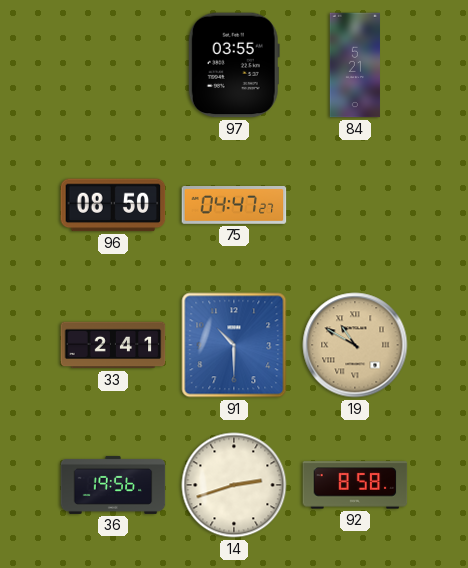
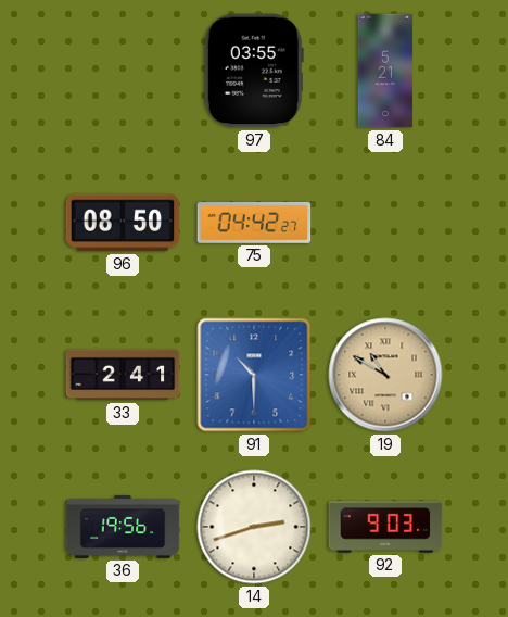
75: 04:47 -> 04:42 (254, 224)
92: 8:58 -> 9:03 (385, 527)
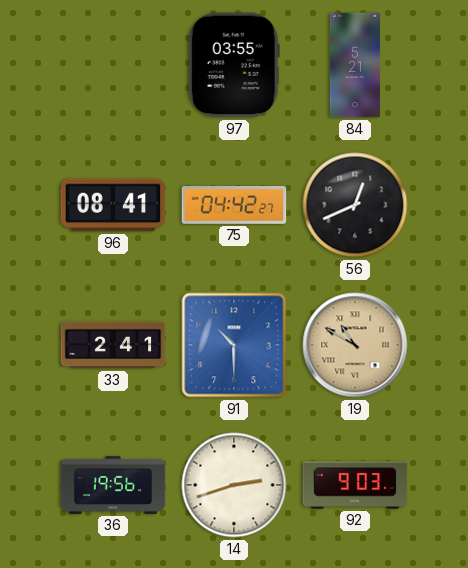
96: 08:50 -> 08:41 (113, 205)
56: none -> 12:41 (355, 205)
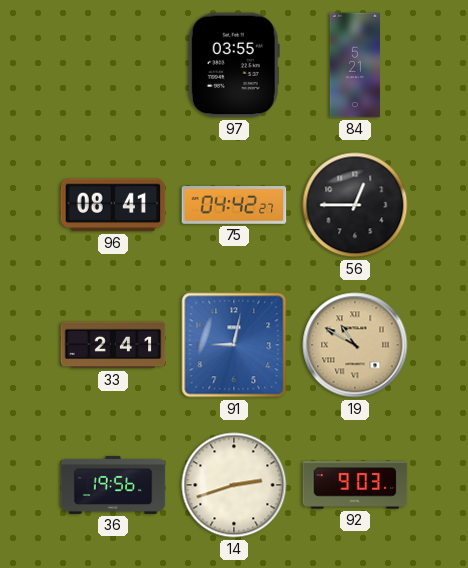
56: 12:41 -> 12:45 (355, 205)
91: 10:30 -> 9:02 (234, 345)
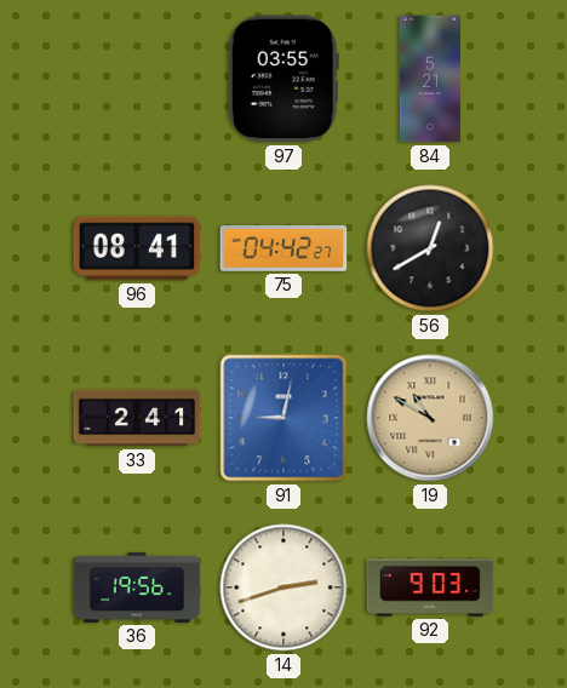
56: 12:45 -> 12:40 (430, 248)
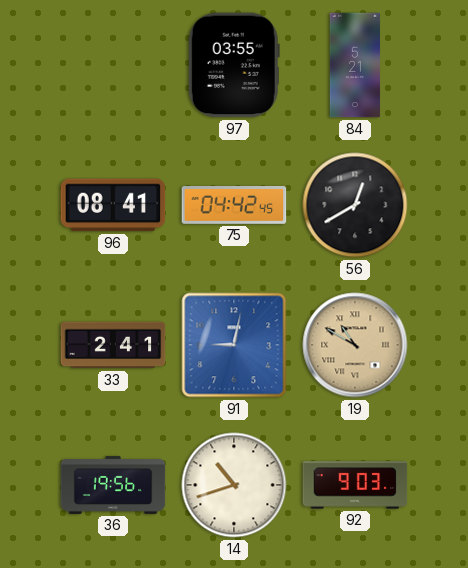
75: 04:42:27 -> 04:42:45 (234, 206)
14: 2:42 -> 10:42 (234, 485)
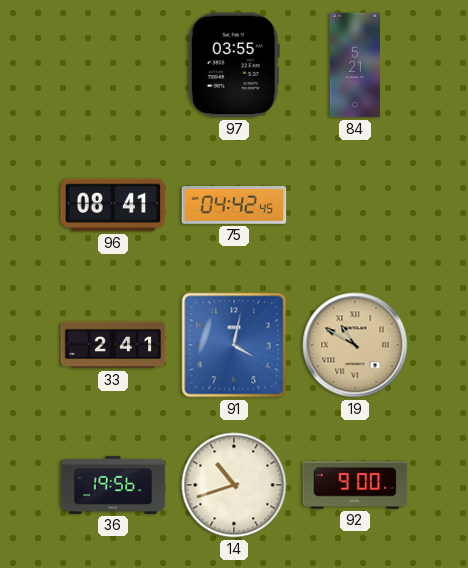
56: 12:40 -> none (355, 205)
91: 9:02 -> 4:02 (234, 345)
92: 9:03 -> 9:00 (355, 485)
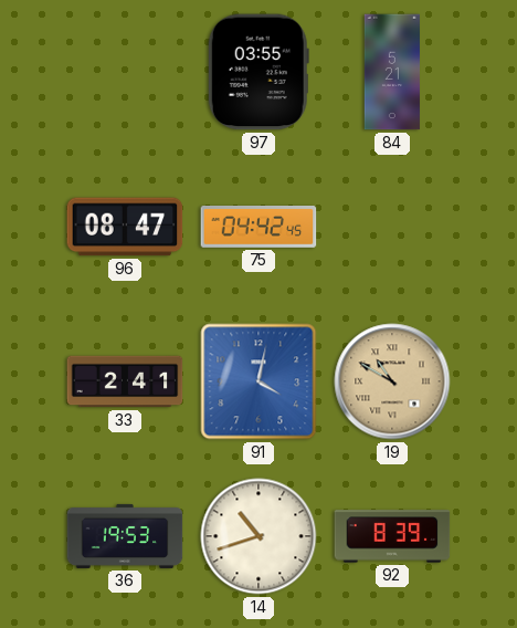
96: 08:41 -> 08:47 (125, 227)
36: 19:56 -> 19:53 (125, 536)
92: 9:00 -> 8:39 (392, 536)
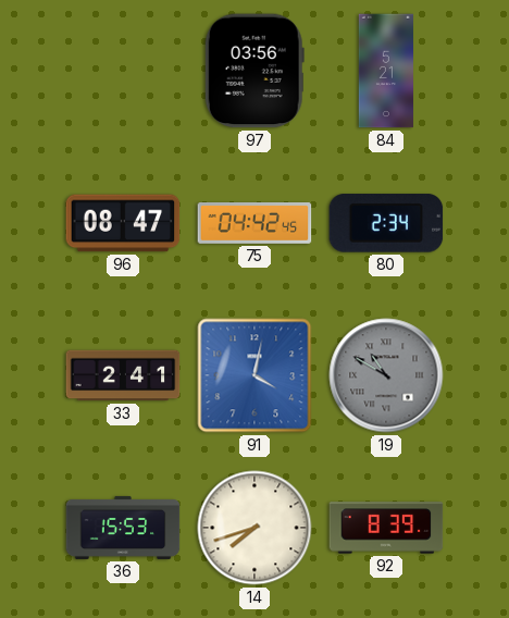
97: 03:55 -> 03:56 (254, 71)
80: none -> 2:34 (386, 223)
19 dial: champagne -> grey (386, 375)
36: 19:53 -> 15:53 (123, 528)
14: 10:42 -> 7:42 (254, 528)
